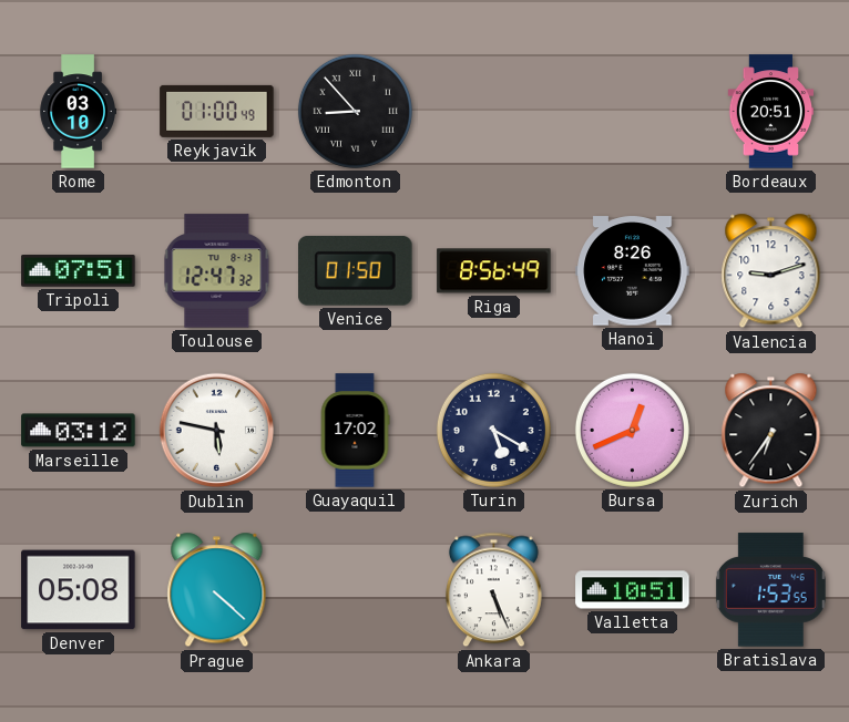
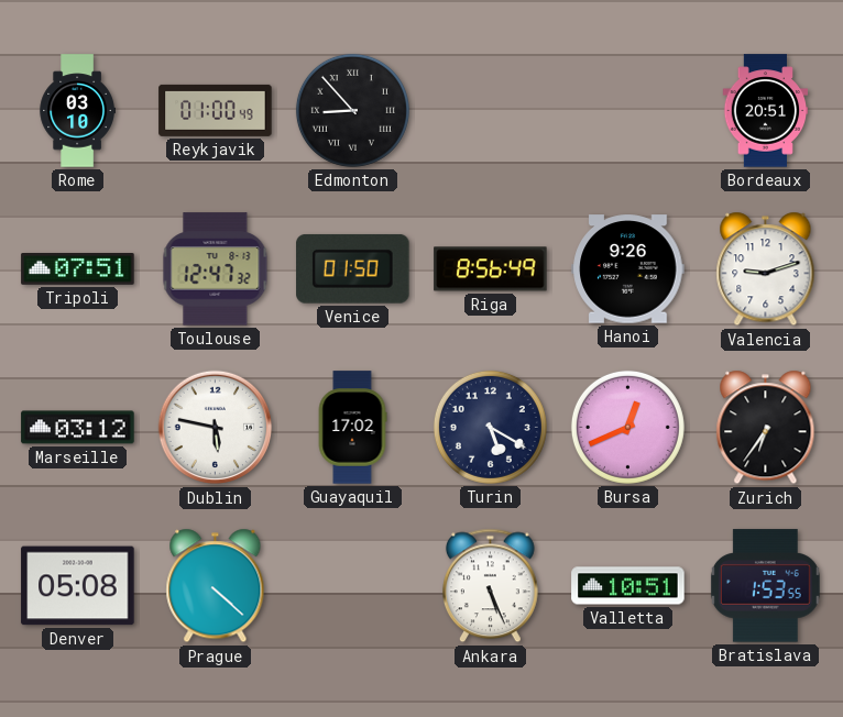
Hanoi: 8:26 -> 9:26 (628, 269)
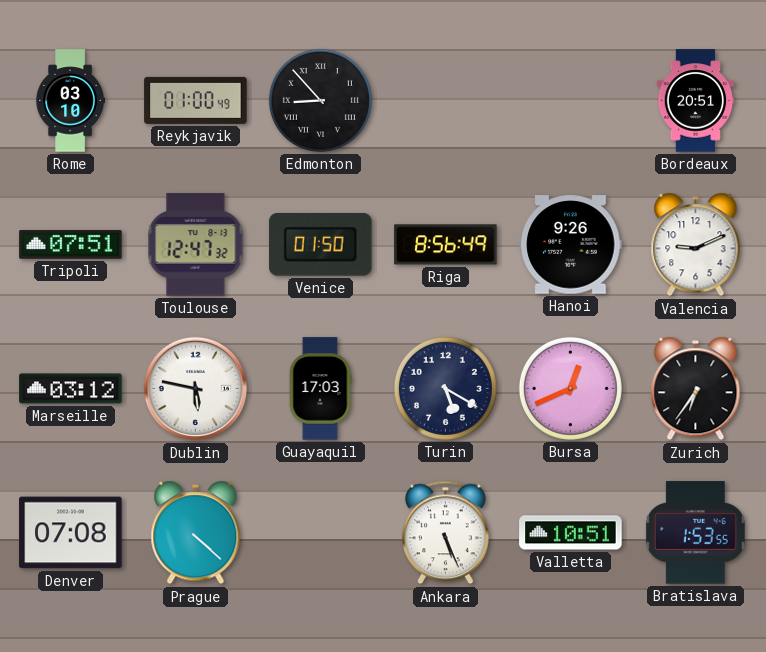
Valencia: 9:12 -> 9:11 (696, 245)
Guayaquil: 17:02 -> 17:03 (320, 389)
Denver: 05:08 -> 07:08 (71, 533)
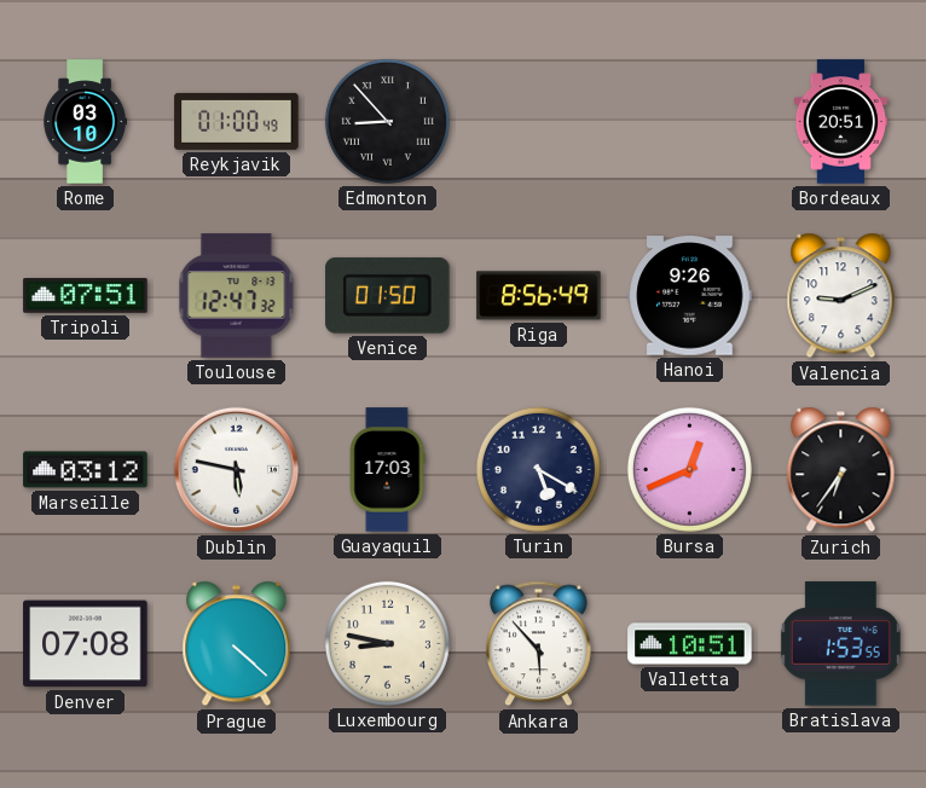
Luxembourg: none -> 8:47 (387, 643)
Ankara: 5:26 -> 5:53 (539, 644)
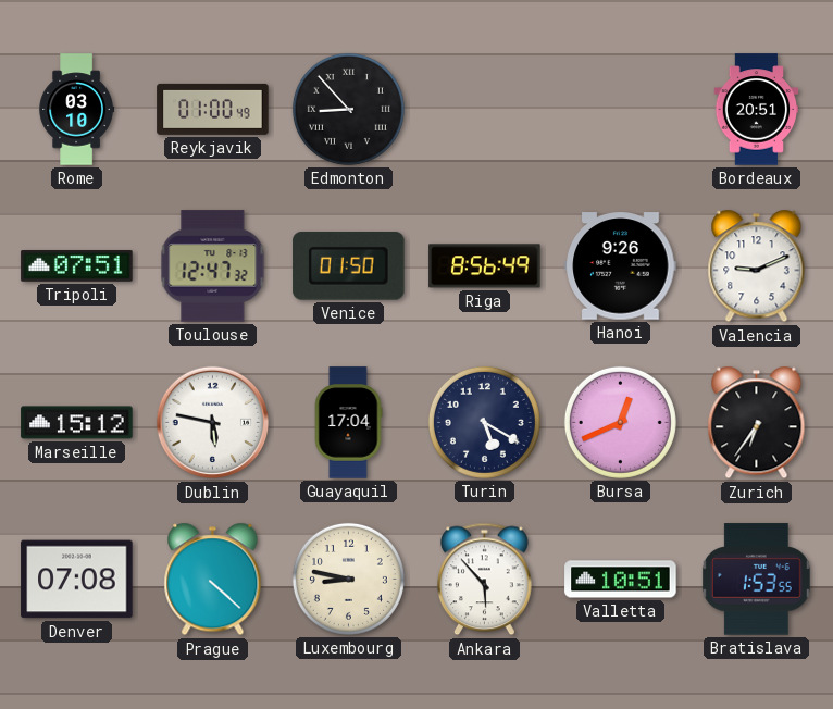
Marseille: 03:12 -> 15:12 (77, 423)
Guayaquil: 17:03 -> 17:04 (348, 423)
